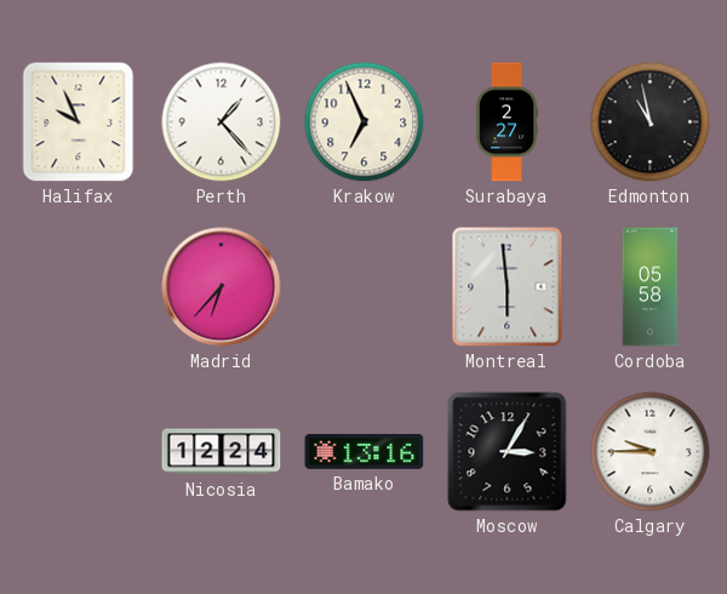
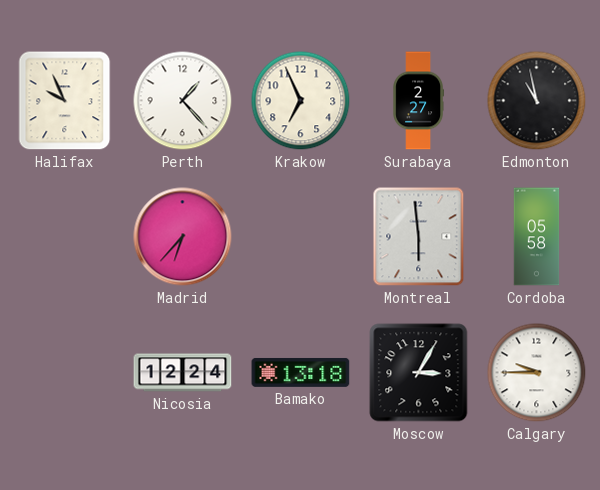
Bamako: 13:16 -> 13:18 (301, 372)
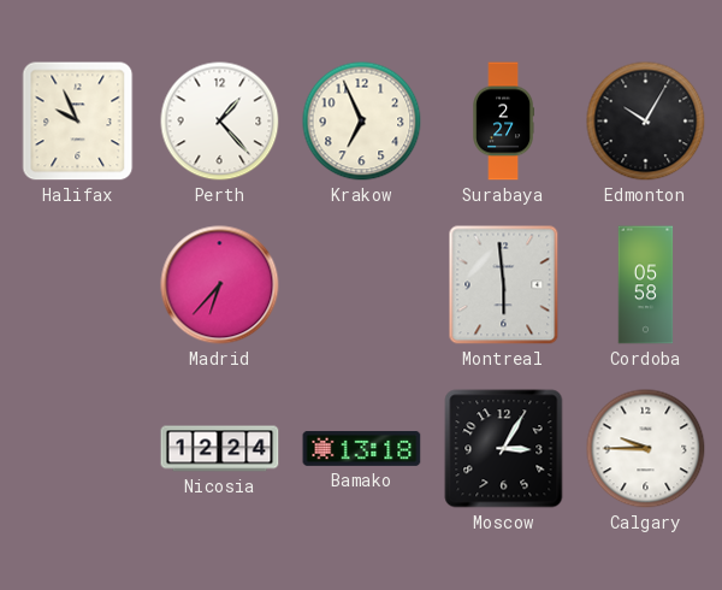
Edmonton: 10:58 -> 10:05 (646, 122)
